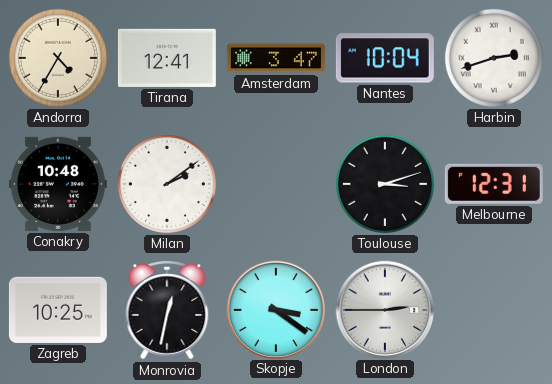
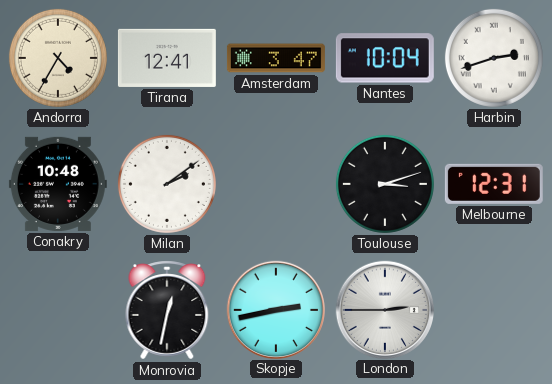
Zagreb: 10:25 -> none (58, 310)
Skopje: 3:21 -> 2:43 (275, 309)
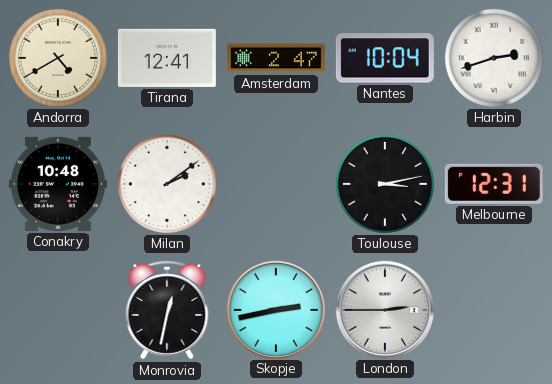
Andorra: 4:35 -> 4:40 (58, 58)
Amsterdam: 3:47 -> 2:47 (276, 58)
Toulouse: 3:12 -> 3:13 (385, 184)
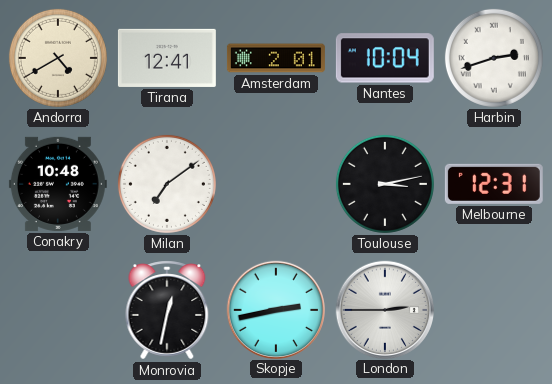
Amsterdam: 2:47 -> 2:01 (276, 58)
Milan: 2:09 -> 7:09 (167, 184)
